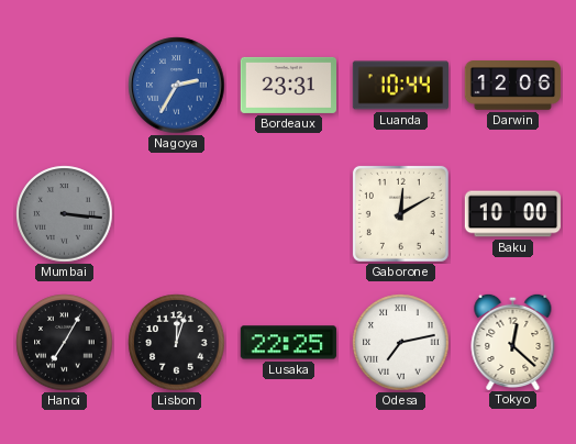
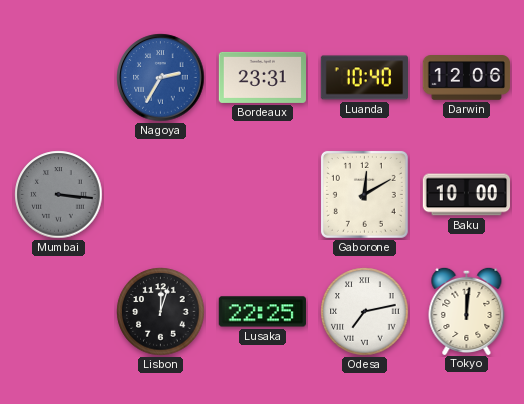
Luanda: 10:44 -> 10:40 (364, 78)
Hanoi: 7:05 -> none (65, 343)
Tokyo: 12:22 -> 12:01 (467, 310)
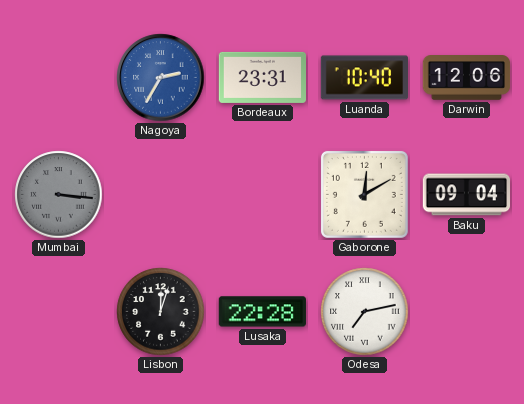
Baku: 10:00 -> 09:04 (466, 195)
Lusaka: 22:25 -> 22:28 (262, 312)
Tokyo: 12:01 -> none (467, 310)
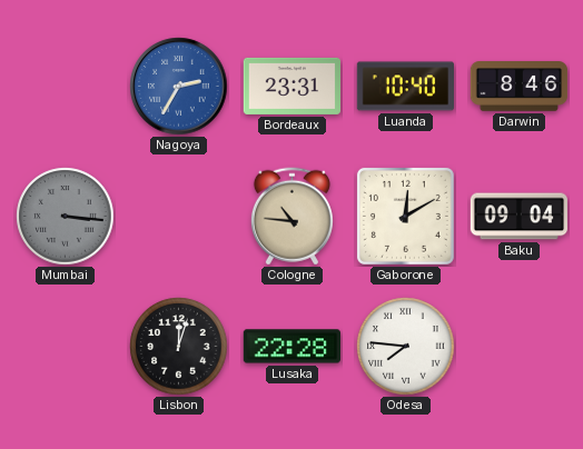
Darwin: 12:06 -> 8:46 (520, 87)
Cologne: none -> 10:46 (291, 217)
Odesa: 7:13 -> 7:46 (406, 347)
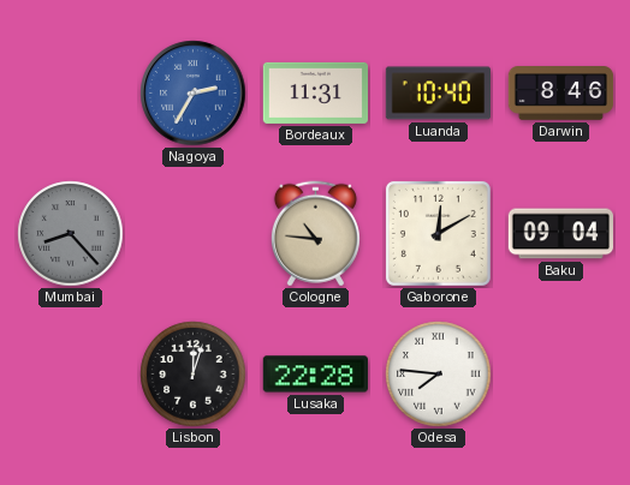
Bordeaux: 23:31 -> 11:31 (315, 92)
Mumbai: 3:16 -> 8:23 (71, 234)
